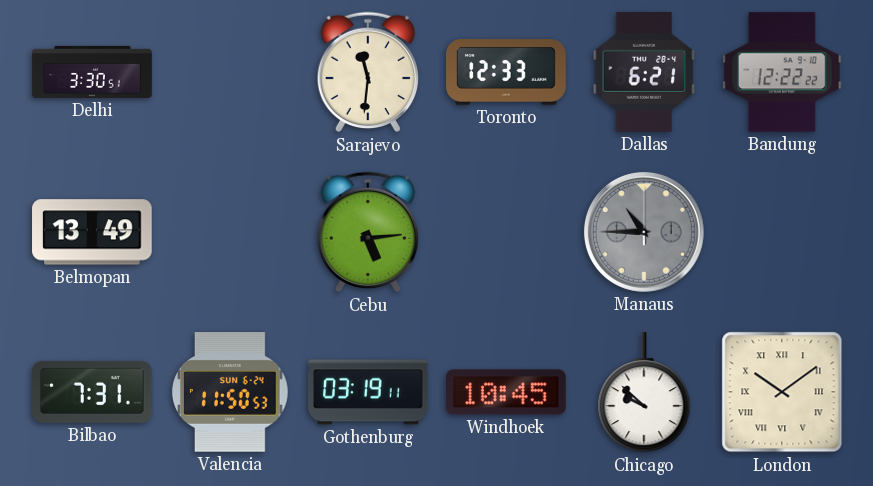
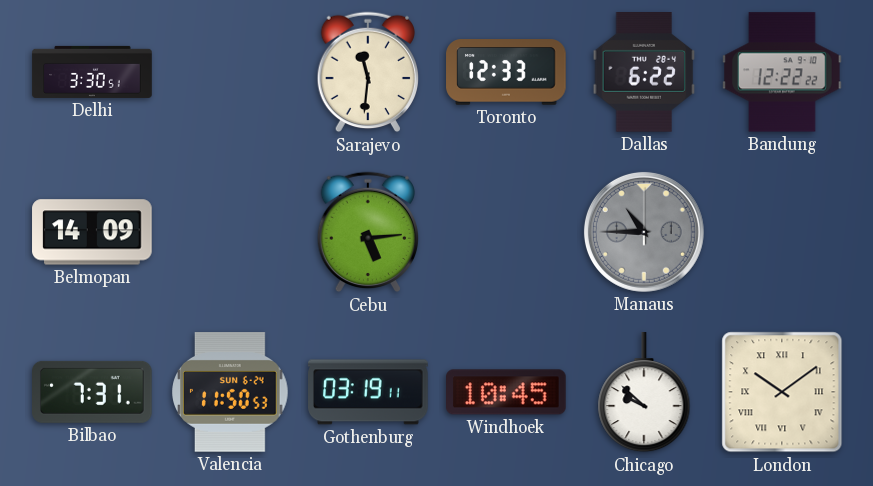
Dallas: 6:21 -> 6:22 (644, 73)
Belmopan: 13:49 -> 14:09 (92, 232)
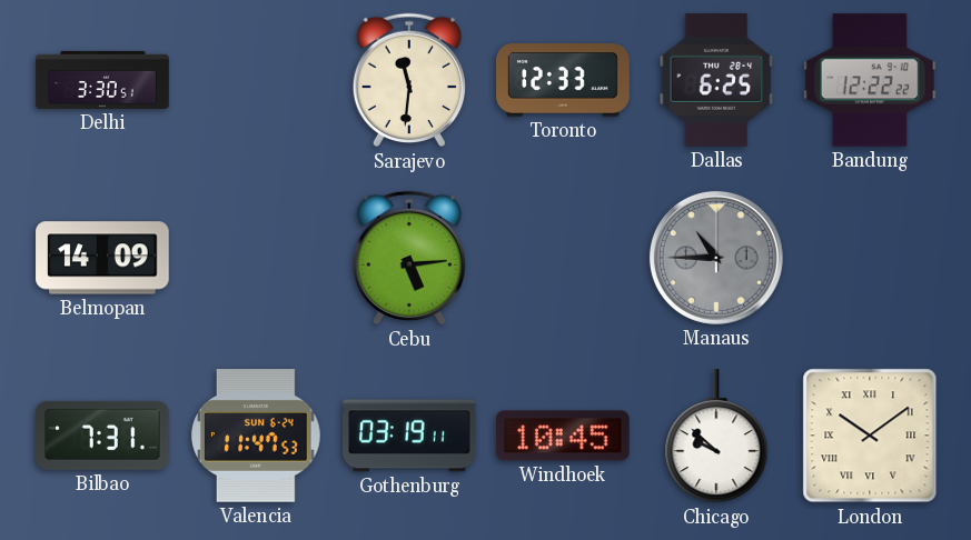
Dallas: 6:22 -> 6:25 (716, 81)
Valencia: 11:50 -> 11:47 (256, 436)
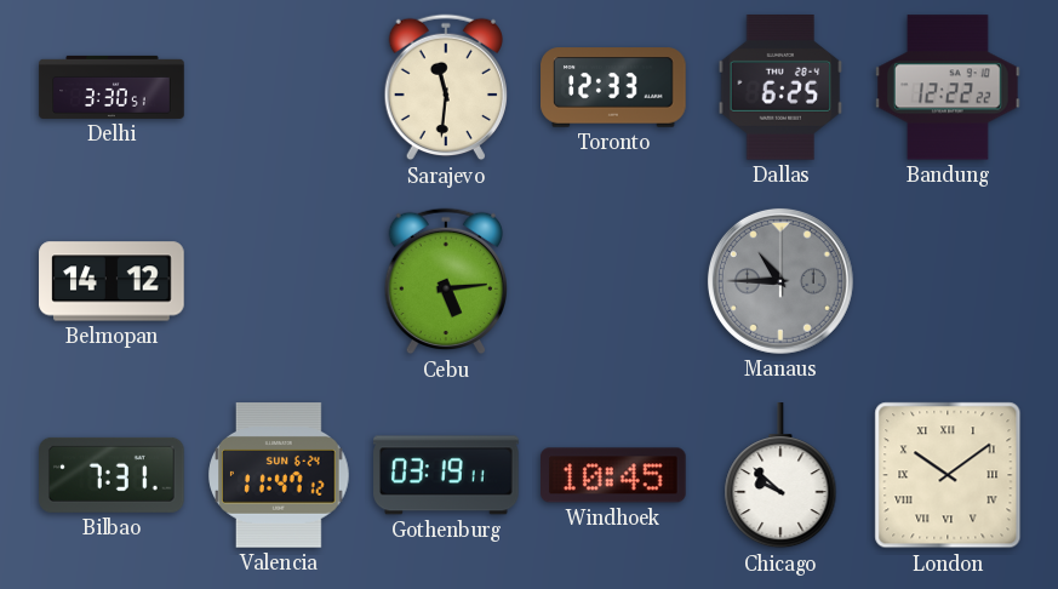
Belmopan: 14:09 -> 14:12 (111, 281)
Valencia: 11:47:53 -> 11:47:12 (279, 475)
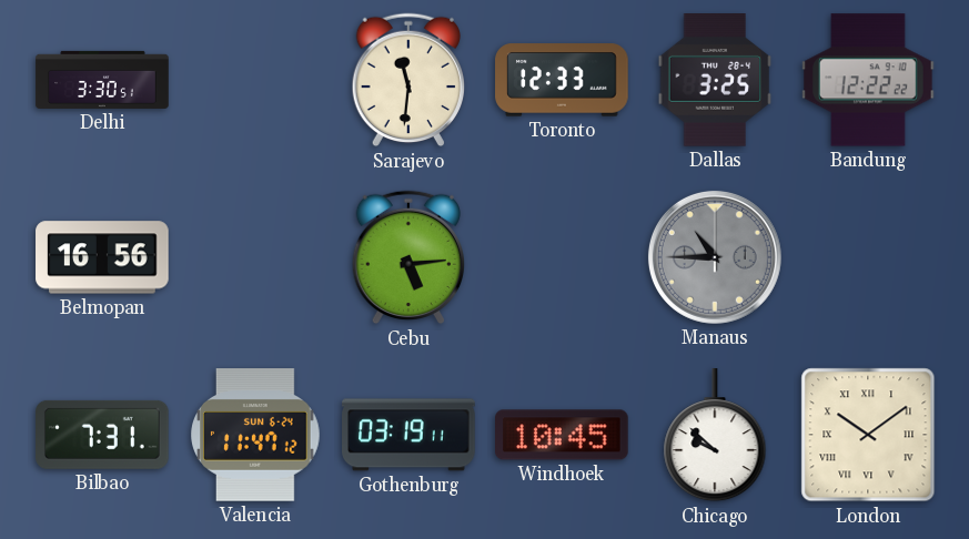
Dallas: 6:25 -> 3:25 (715, 81)
Belmopan: 14:12 -> 16:56 (102, 257)
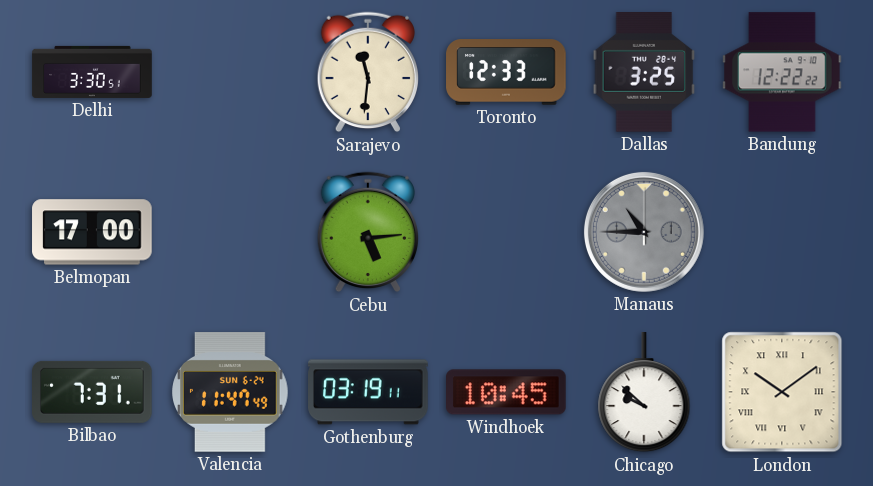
Belmopan: 16:56 -> 17:00 (92, 232)
Valencia: 11:47:12 -> 11:47:49 (230, 392)
